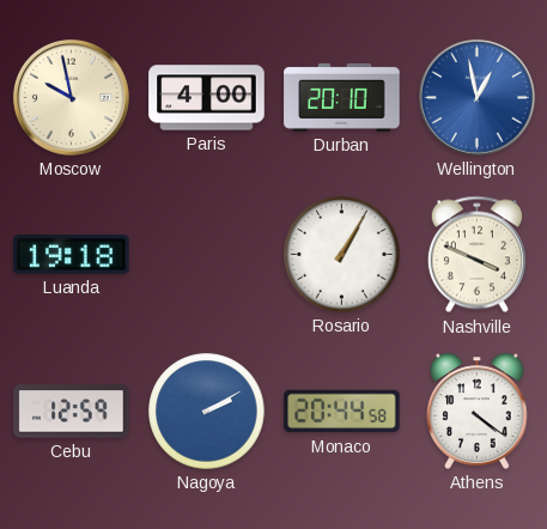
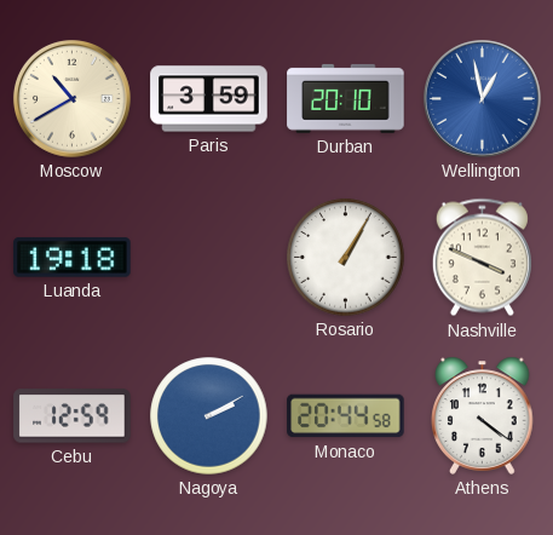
Moscow: 9:58 -> 10:40 (71, 98)
Paris: 4:00 -> 3:59 (209, 99)
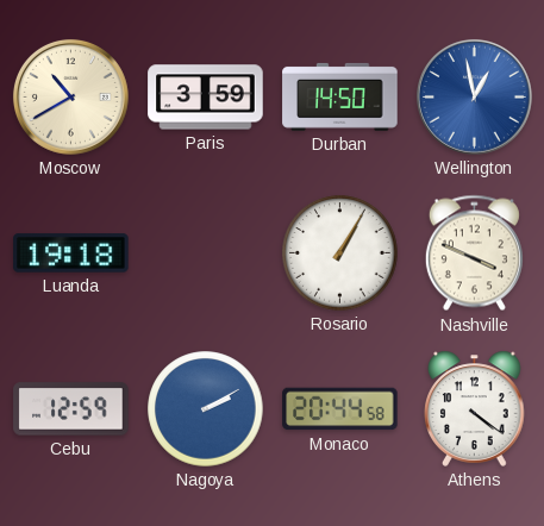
Durban: 20:10 -> 14:50 (340, 96)
